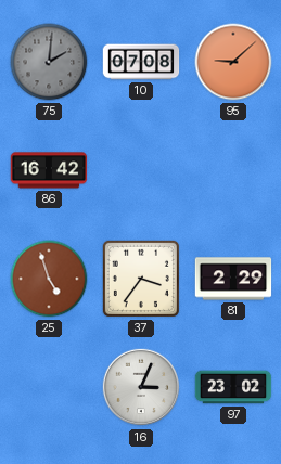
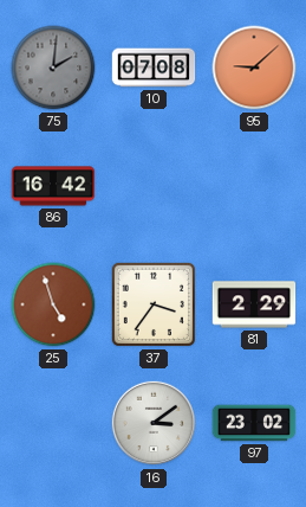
16: 3:04 -> 3:09 (154, 423)
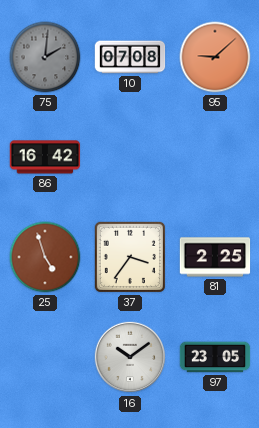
81: 2:29 -> 2:25 (215, 257)
16: 3:09 -> 10:09 (130, 357)
97: 23:02 -> 23:05 (215, 357)
